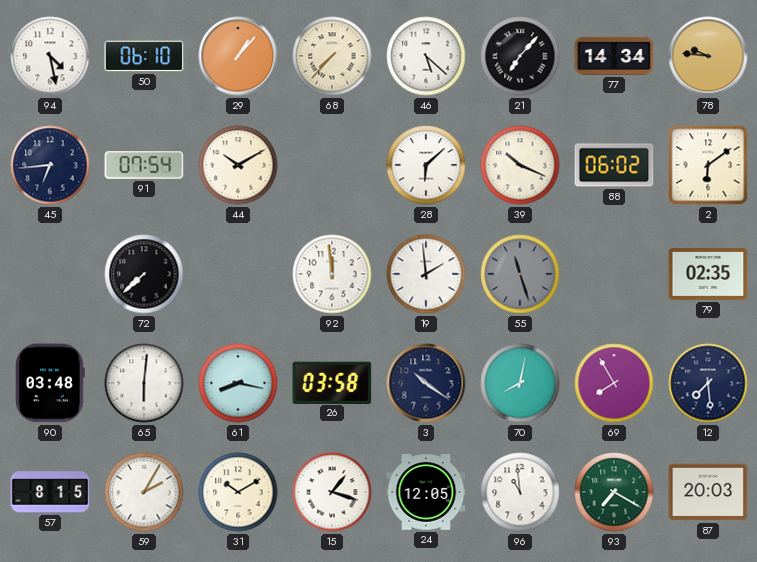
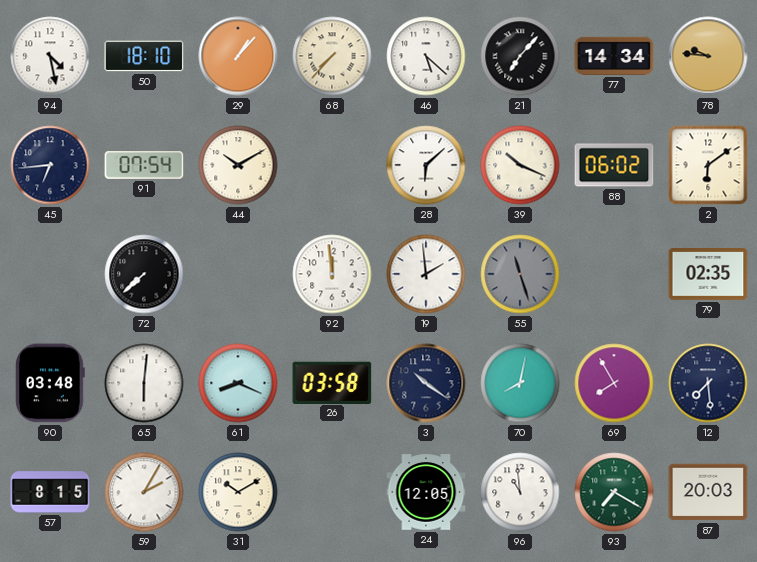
50: 06:10 -> 18:10 (144, 56)
61: 8:17 -> 8:19 (238, 383)
15: 1:18 -> none (332, 492)
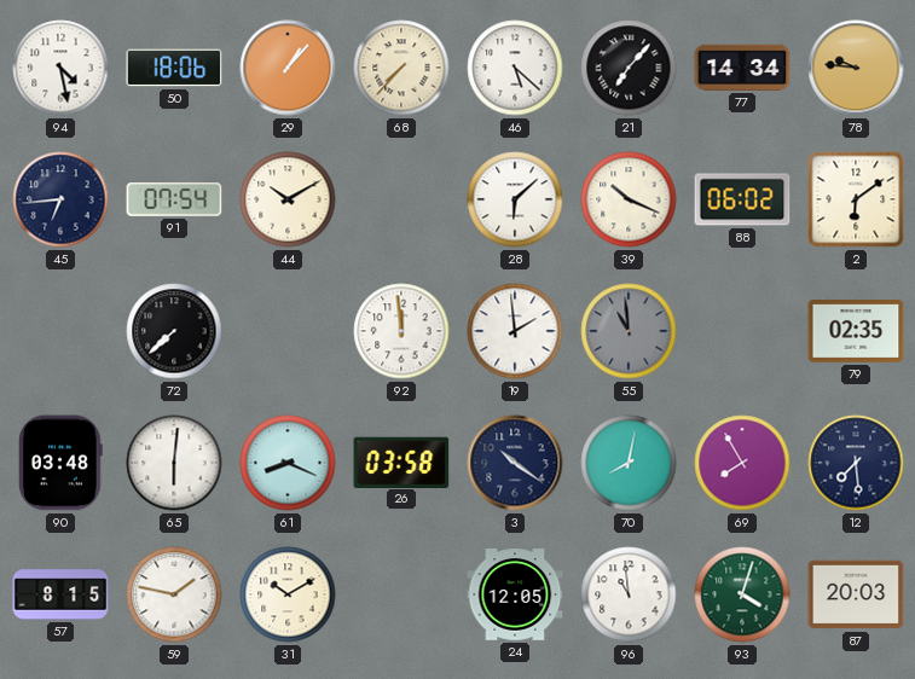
50: 18:10 -> 18:06 (174, 68)
55: 11:27 -> 10:59 (629, 331)
59: 2:05 -> 1:47 (174, 594)
93: 7:20 -> 4:03 (742, 594)
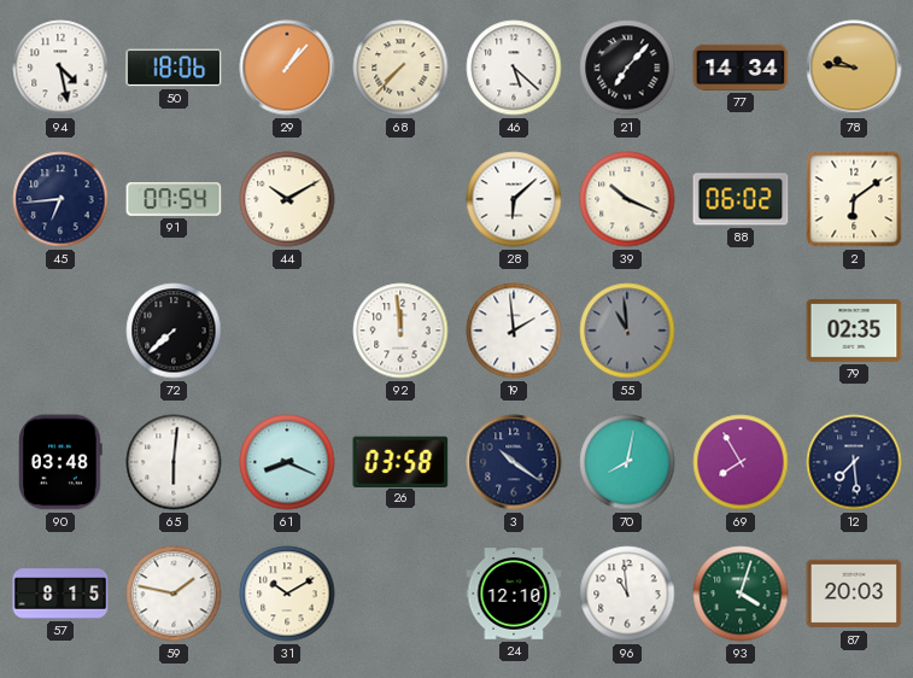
24: 12:05 -> 12:10 (514, 594)
